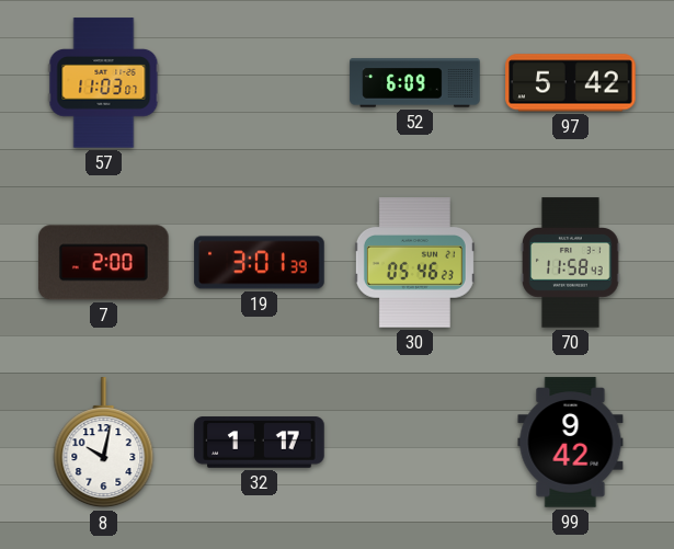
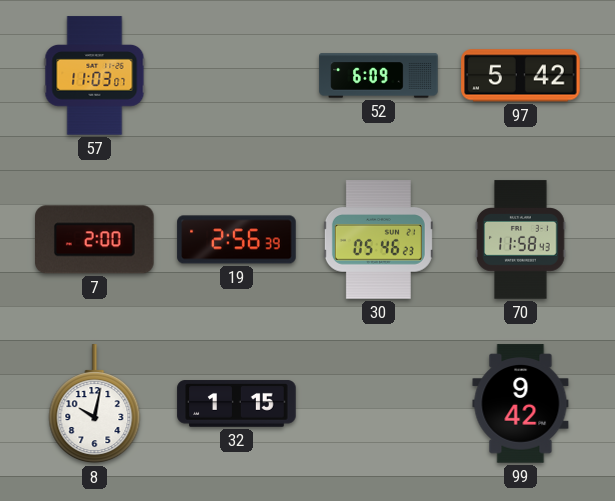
19: 3:01 -> 2:56 (237, 240)
32: 1:17 -> 1:15 (237, 404)
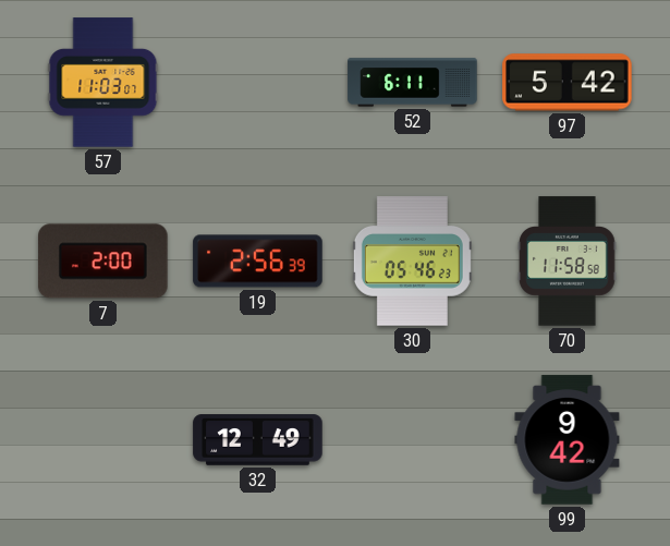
52: 6:09 -> 6:11 (413, 83)
70: 11:58:43 -> 11:58:58 (568, 262)
8: 10:02 -> none (95, 404)
32: 1:15 -> 12:49 (258, 440)
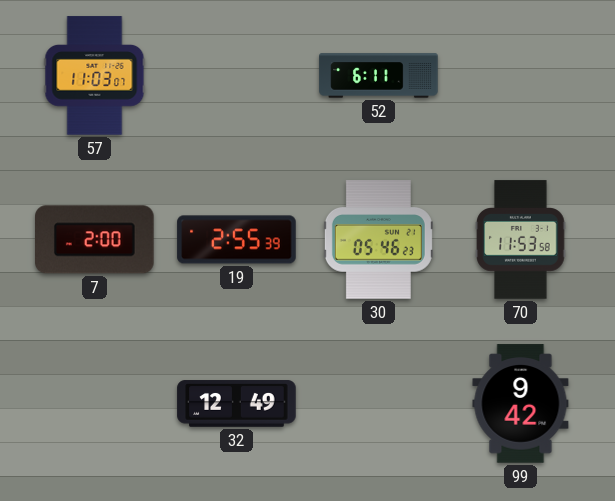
97: 5:42 -> none (568, 83)
19: 2:56 -> 2:55 (237, 240)
70: 11:58 -> 11:53 (521, 240)
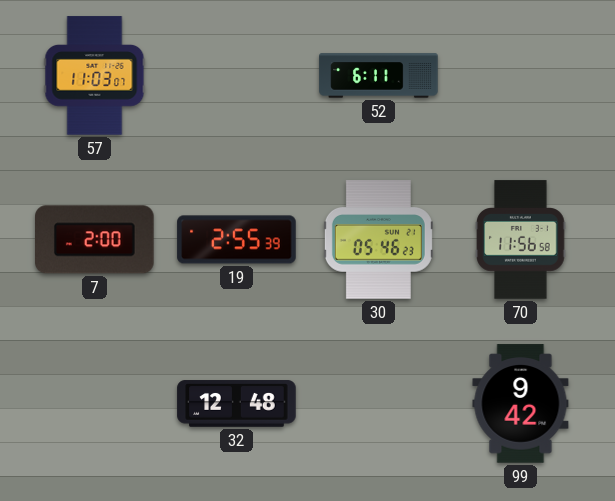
70: 11:53 -> 11:56 (521, 240)
32: 12:49 -> 12:48 (237, 404)
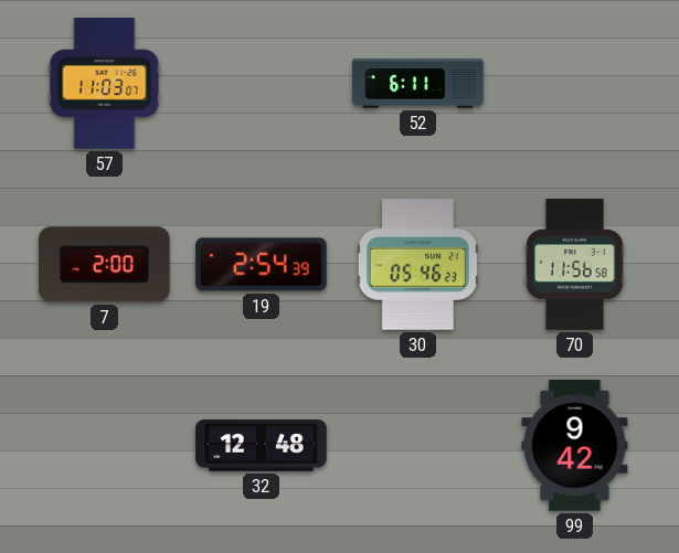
19: 2:55 -> 2:54 (262, 265)
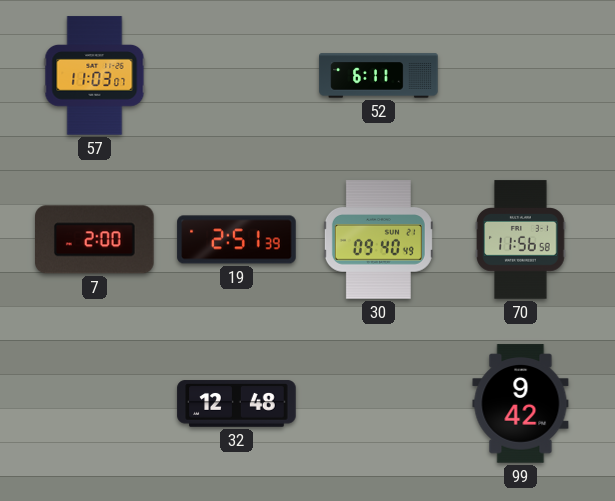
19: 2:54 -> 2:51 (237, 240)
30: 05:46 -> 09:40 (378, 240)
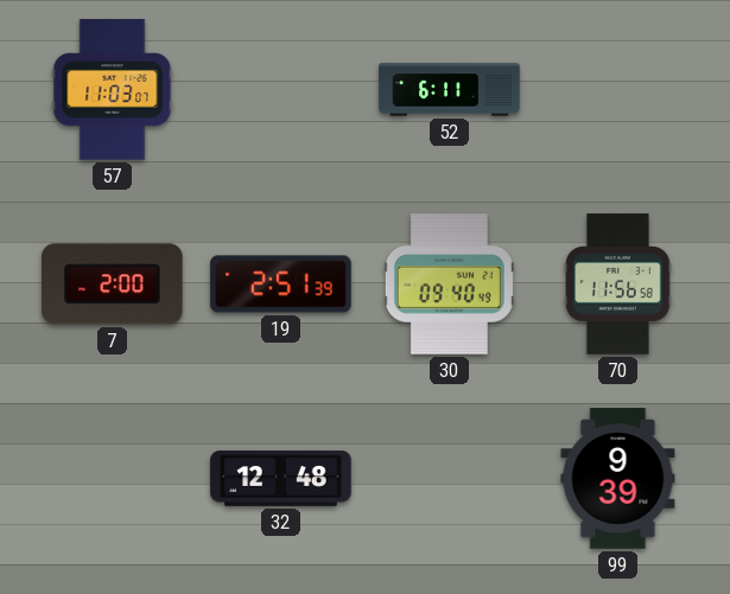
99: 9:42 -> 9:39 (618, 479)
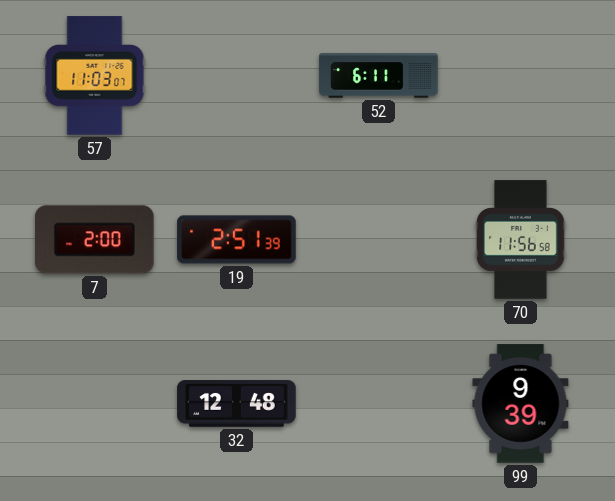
30: 09:40 -> none (449, 285)
